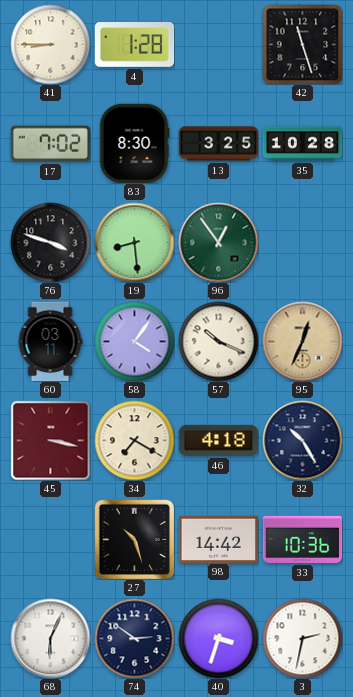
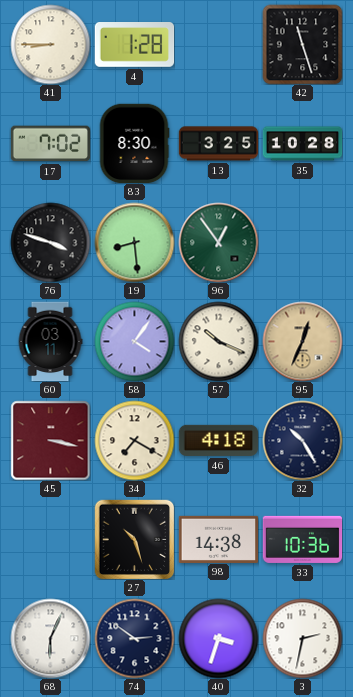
98: 14:42 -> 14:38 (218, 539)
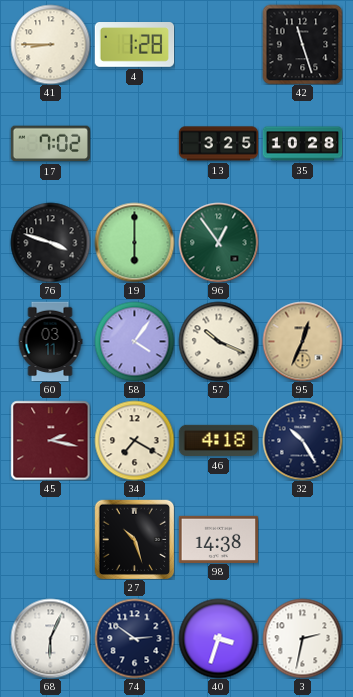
83: 8:30 -> none (134, 143)
19: 8:29 -> 6:00 (134, 242)
45: 3:17 -> 2:17 (50, 440)
33: 10:36 -> none (302, 539)
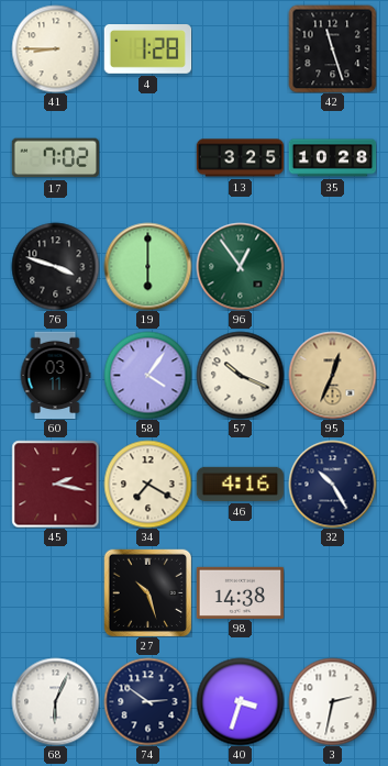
46: 4:18 -> 4:16 (240, 484)
